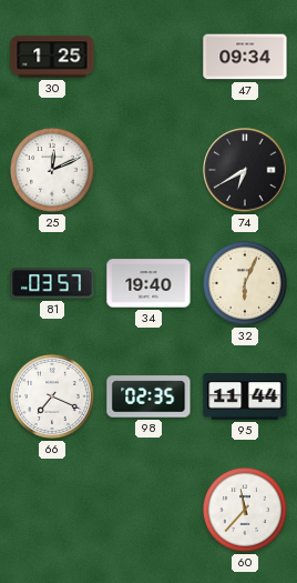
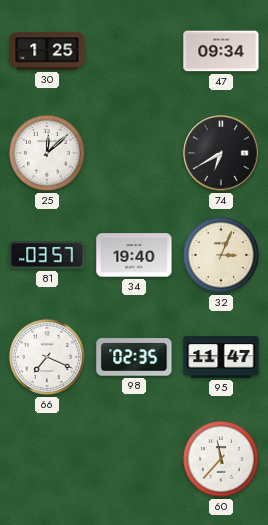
25: 12:11 -> 12:08 (47, 153)
32: 6:04 -> 3:04 (221, 255)
95: 11:44 -> 11:47 (221, 357)
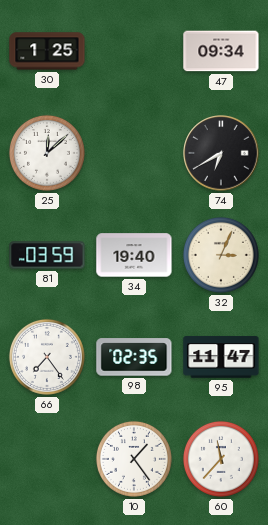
81: 03:57 -> 03:59 (47, 255)
66: 7:19 -> 7:24 (47, 357)
10: none -> 1:24 (134, 459)
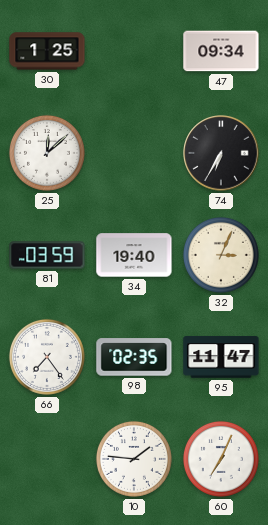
74: 6:40 -> 6:35 (221, 153)
10: 1:24 -> 1:46 (134, 459)
60: 11:37 -> 7:04 (221, 459)
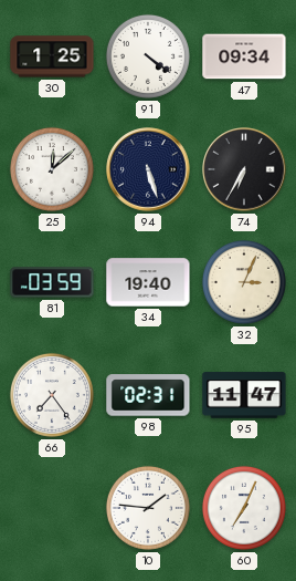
91: none -> 4:21 (148, 56)
94: none -> 5:27 (148, 169)
98: 02:35 -> 02:31 (148, 395)
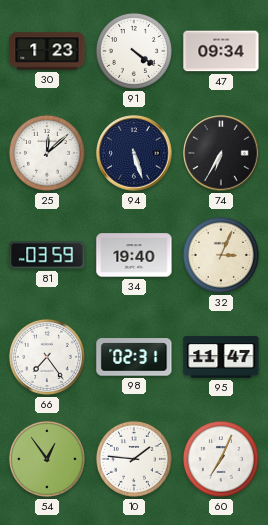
30: 1:25 -> 1:23 (47, 51)
54: none -> 12:54 (47, 459)
